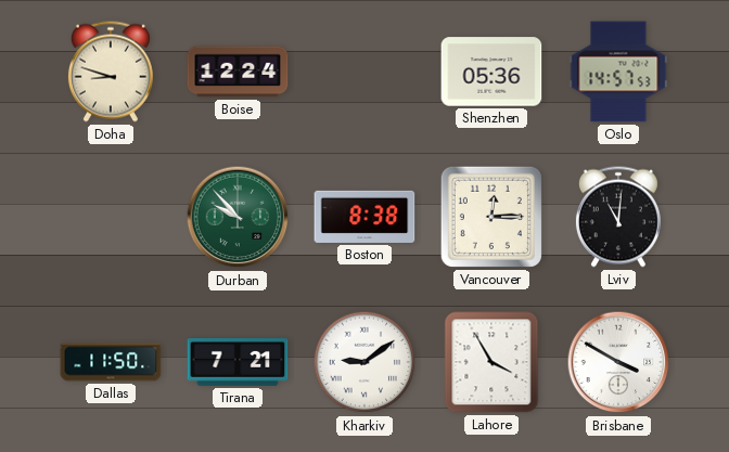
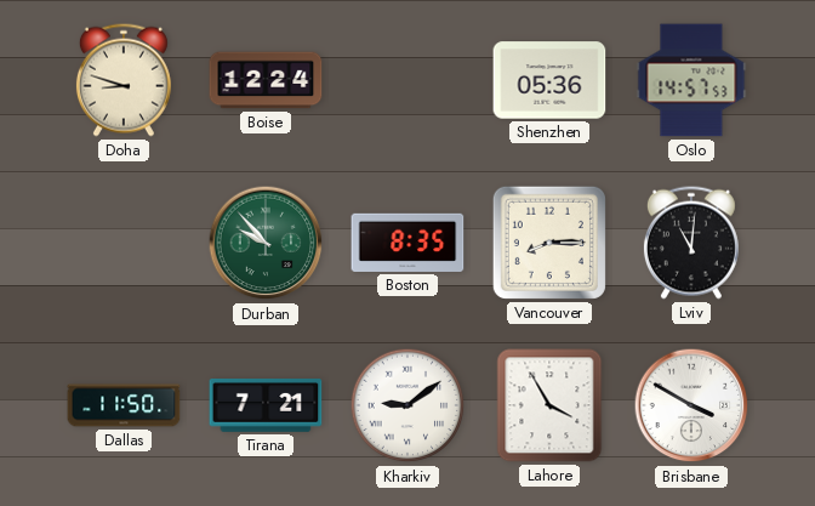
Boston: 8:38 -> 8:35 (407, 243)
Vancouver: 12:15 -> 8:15 (549, 243)
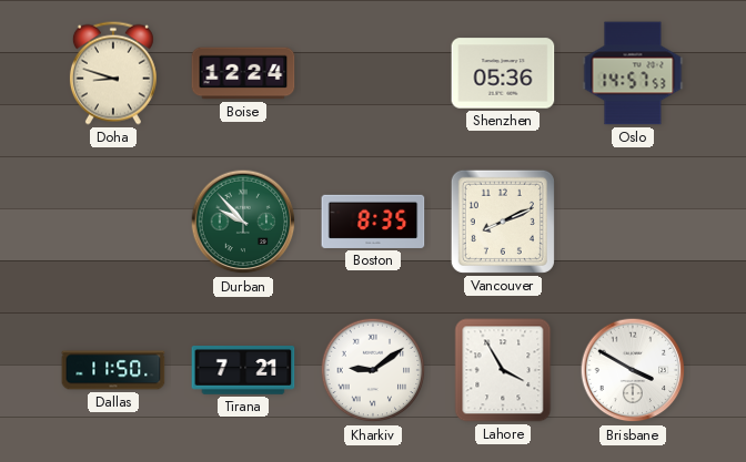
Vancouver: 8:15 -> 8:11 (503, 222)
Lviv: 11:01 -> none (691, 243)
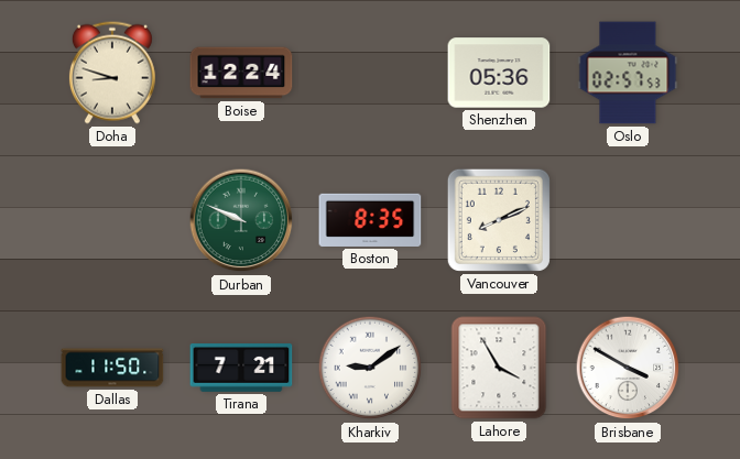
Oslo: 14:57 -> 02:57 (628, 73)
Durban: 9:53 -> 9:49 (241, 220)
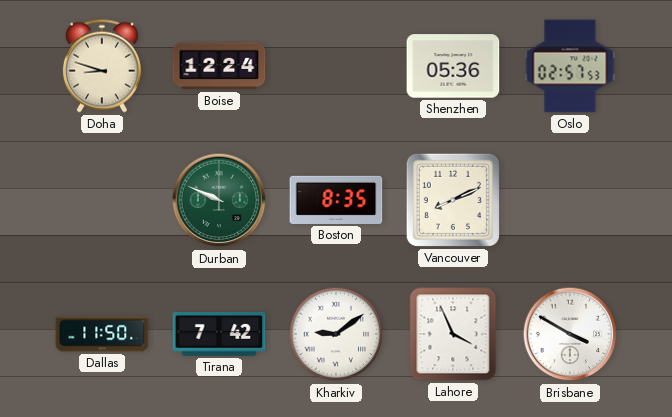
Tirana: 7:21 -> 7:42 (219, 335)
Lahore: 3:55 -> 3:56 (453, 334)
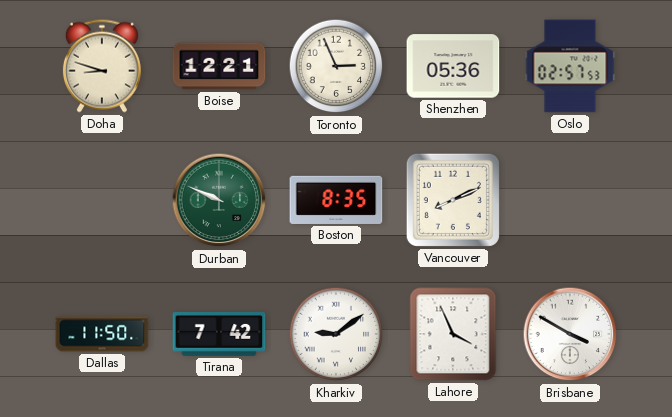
Boise: 12:24 -> 12:21 (219, 66)
Toronto: none -> 2:56 (336, 66)
